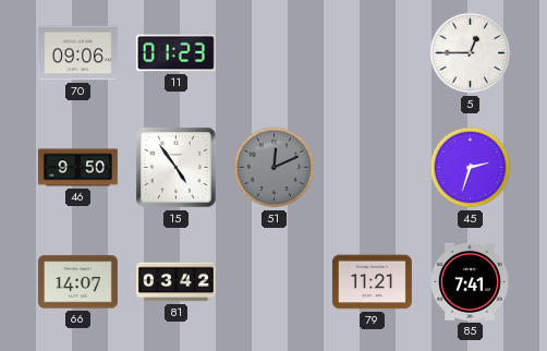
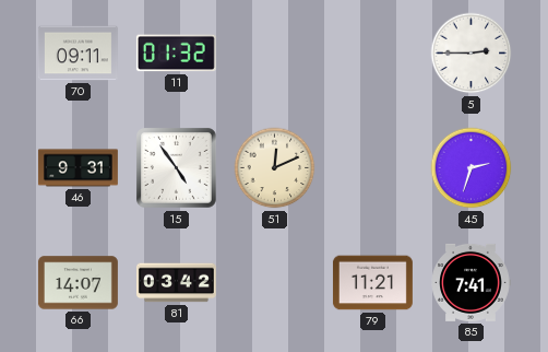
70: 09:06 -> 09:11 (78, 54)
11: 01:23 -> 01:32 (176, 54)
5: 12:45 -> 2:45 (472, 54)
46: 9:50 -> 9:31 (78, 168)
51 dial: grey -> cream (275, 168)
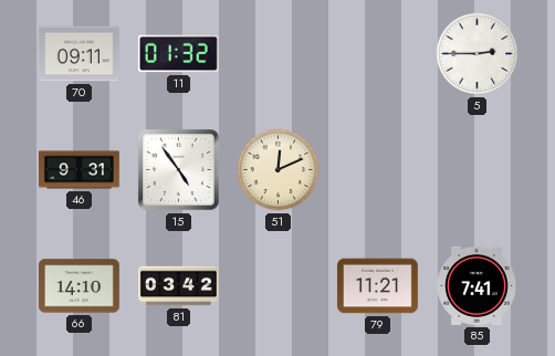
45: 2:33 -> none (472, 168)
66: 14:07 -> 14:10 (78, 286)
